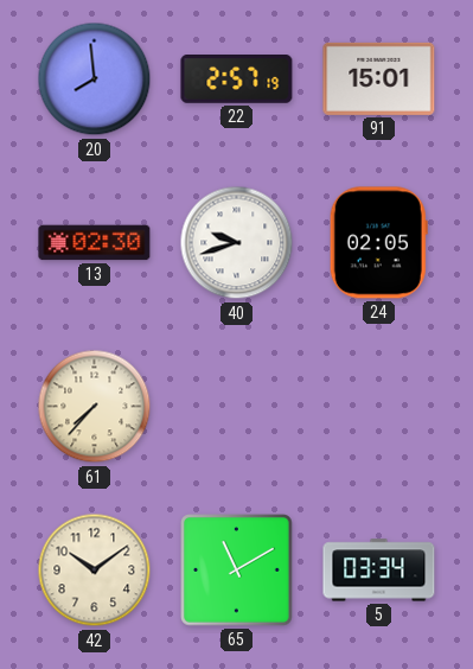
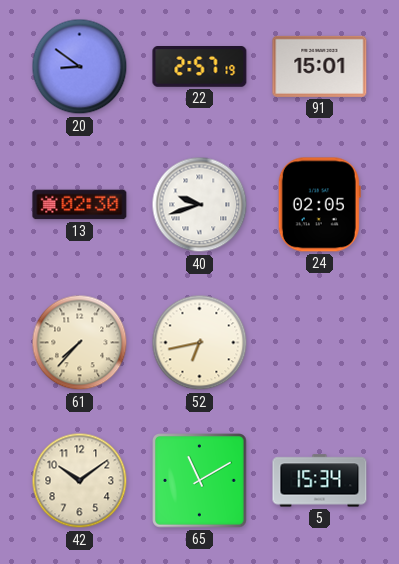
20: 7:59 -> 8:51 (80, 67)
52: none -> 6:43 (200, 343)
5: 03:34 -> 15:34 (320, 481)
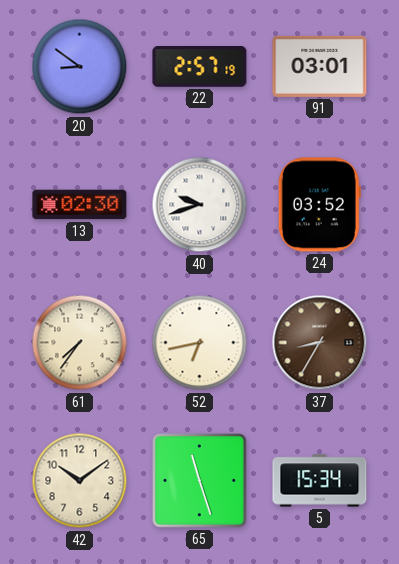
91: 15:01 -> 03:01 (320, 66)
24: 02:05 -> 03:52 (319, 205)
61: 7:37 -> 7:36 (80, 343)
37: none -> 8:35 (320, 343)
65: 11:10 -> 11:27 (200, 481)
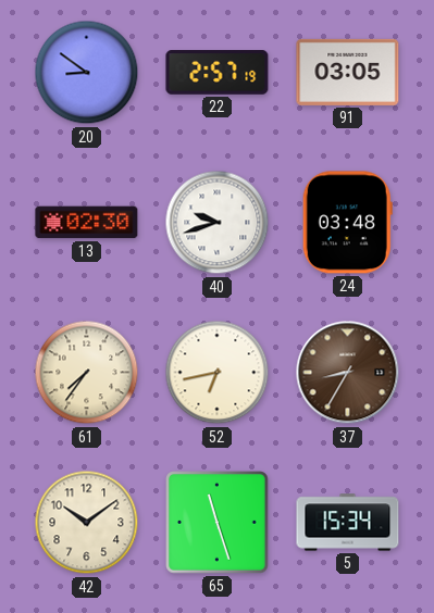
91: 03:01 -> 03:05 (348, 72)
24: 03:52 -> 03:48 (347, 223)
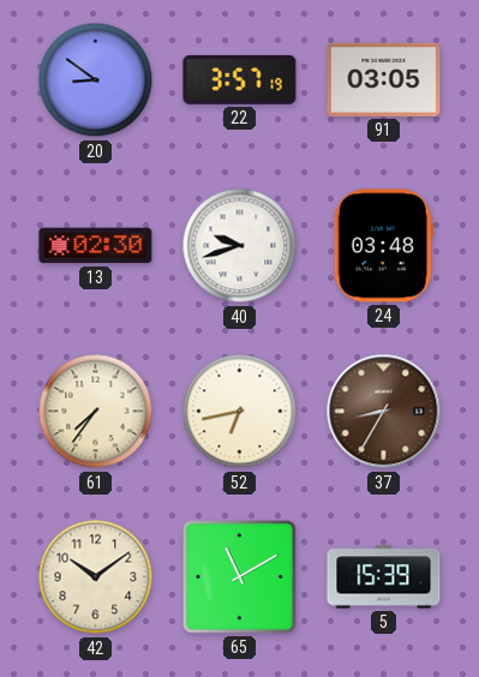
22: 2:57 -> 3:57 (240, 80)
65: 11:27 -> 11:10 (240, 577)
5: 15:34 -> 15:39 (384, 577)
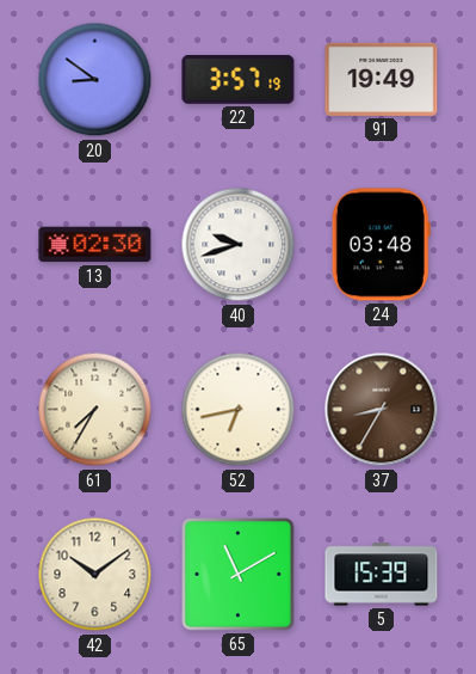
91: 03:05 -> 19:49 (382, 79)
61: 7:36 -> 7:35 (95, 410)
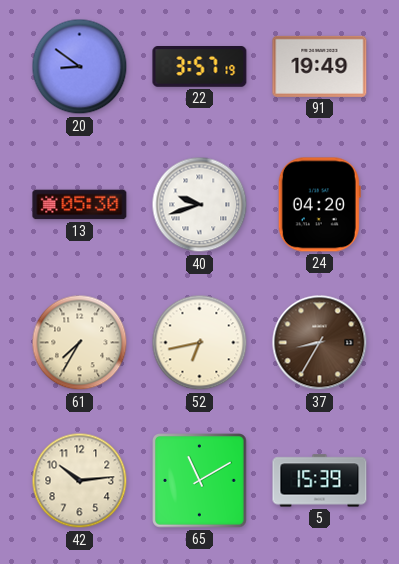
13: 02:30 -> 05:30 (80, 205)
24: 03:48 -> 04:20 (319, 205)
42: 10:09 -> 10:14 (80, 481)
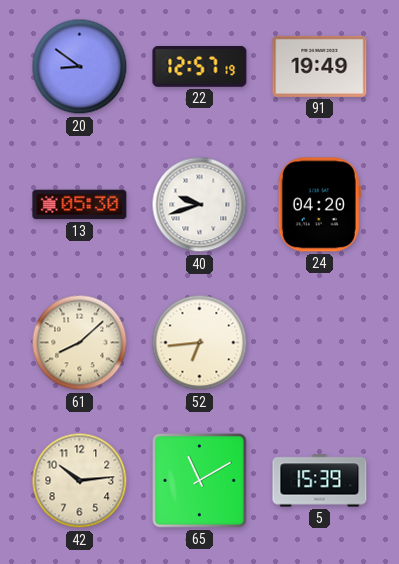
22: 3:57 -> 12:57 (200, 67)
61: 7:35 -> 8:08 (80, 343)
52: 6:43 -> 6:44 (200, 343)
37: 8:35 -> none (320, 343)
